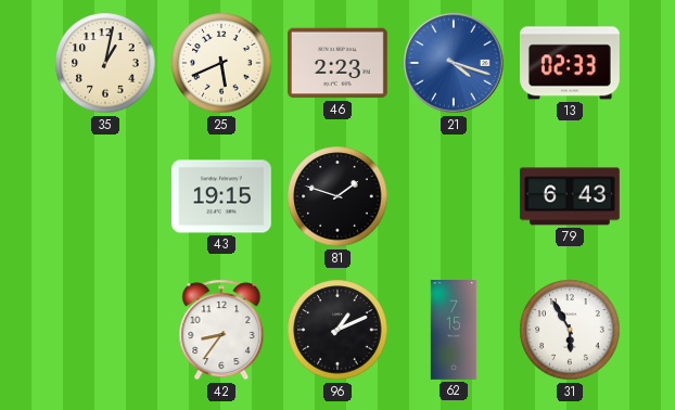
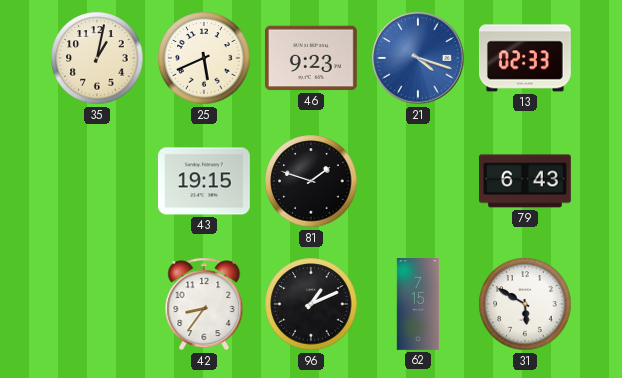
46: 2:23 -> 9:23 (311, 58)
31: 5:55 -> 5:50 (525, 304)
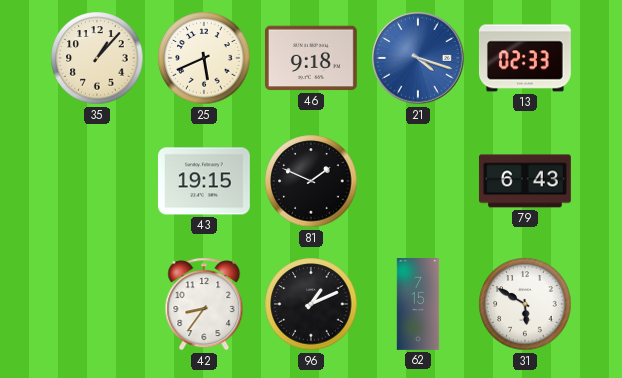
35: 1:02 -> 1:07 (97, 58)
46: 9:23 -> 9:18 (311, 58)
81: 1:48 -> 1:49 (311, 181)
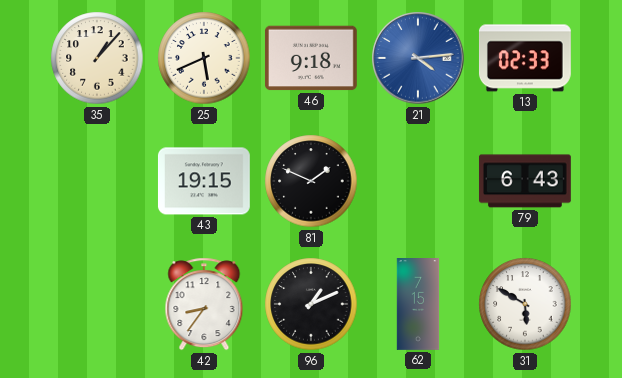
21: 4:18 -> 4:14 (418, 58)
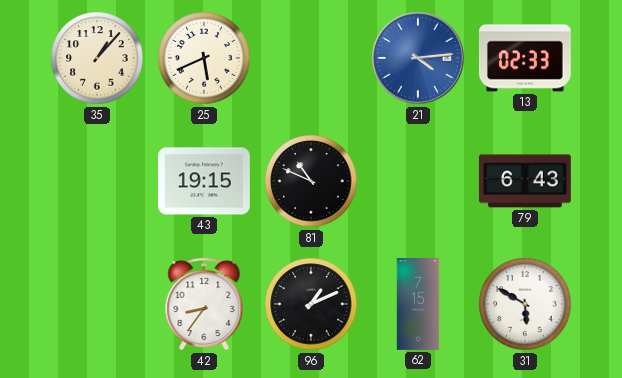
46: 9:18 -> none (311, 58)
81: 1:49 -> 10:49 (311, 181)
